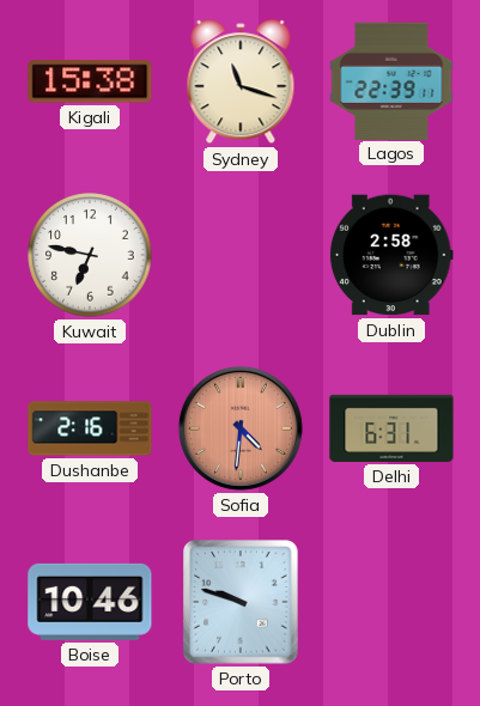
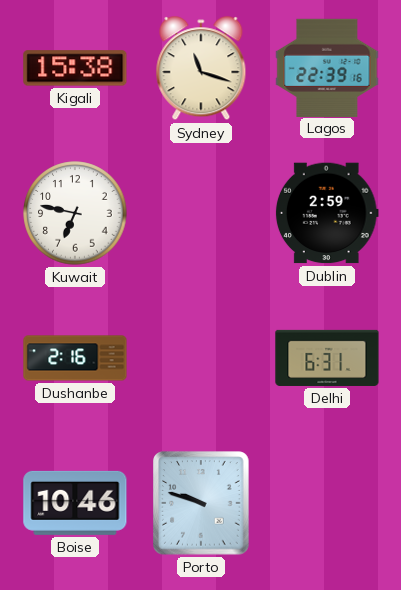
Lagos: 22:39:11 -> 22:39:16 (327, 67)
Dublin: 2:58 -> 2:59 (327, 213)
Sofia: 4:31 -> none (241, 428)
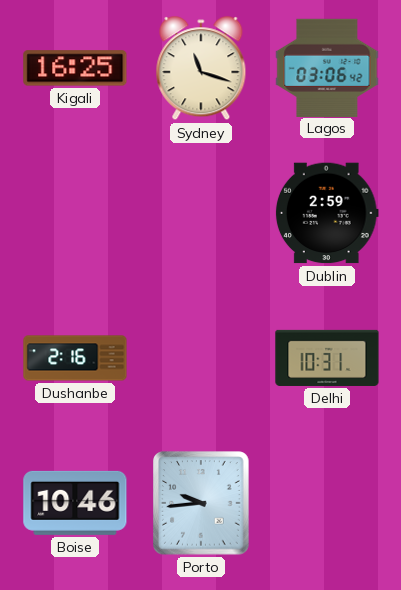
Kigali: 15:38 -> 16:25 (75, 68)
Lagos: 22:39 -> 03:06 (327, 67)
Kuwait: 6:47 -> none (75, 213)
Delhi: 6:31 -> 10:31 (327, 358)
Porto: 9:48 -> 9:44 (201, 503)
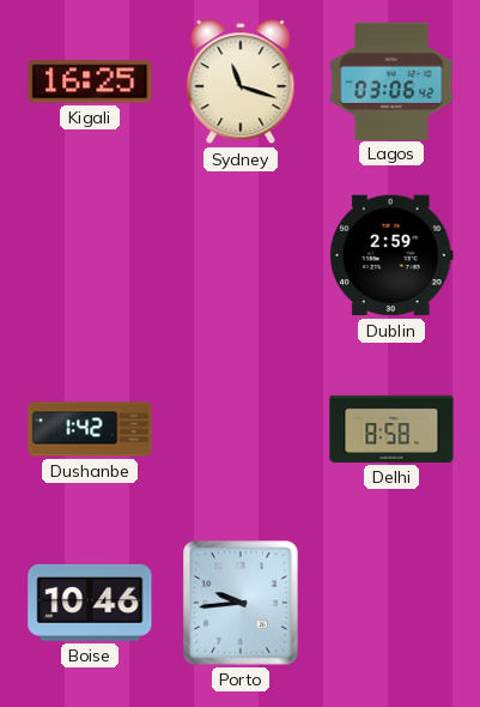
Dushanbe: 2:16 -> 1:42 (90, 429)
Delhi: 10:31 -> 8:58 (391, 429)
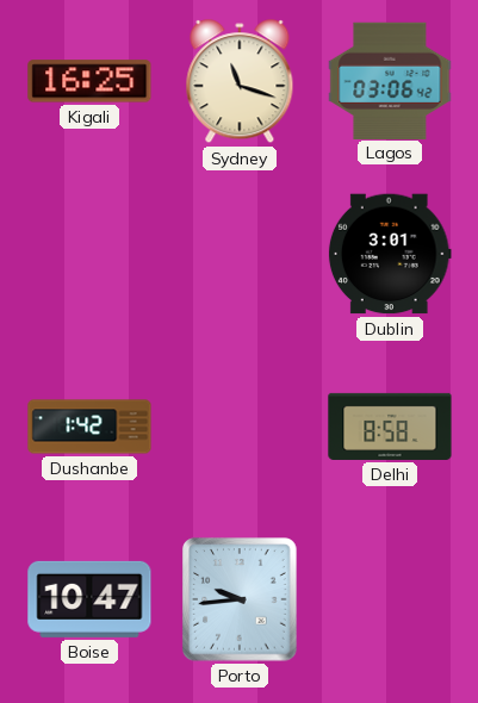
Dublin: 2:59 -> 3:01 (390, 254)
Boise: 10:46 -> 10:47 (89, 599)
